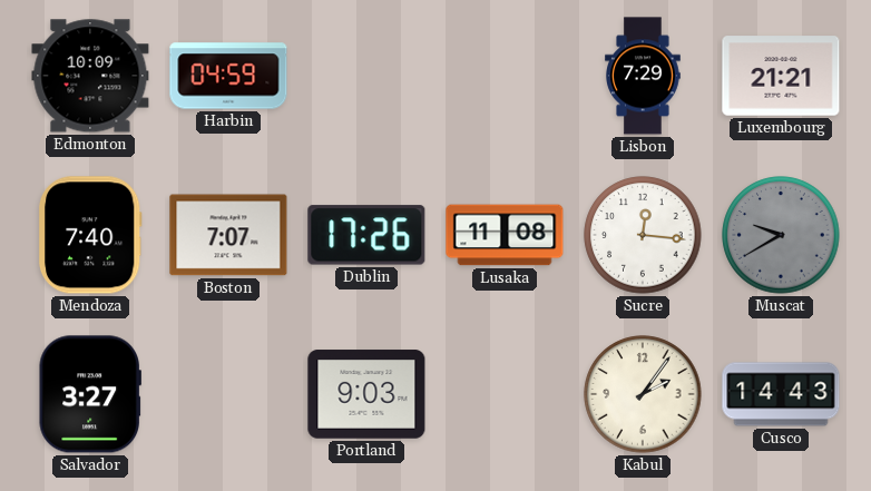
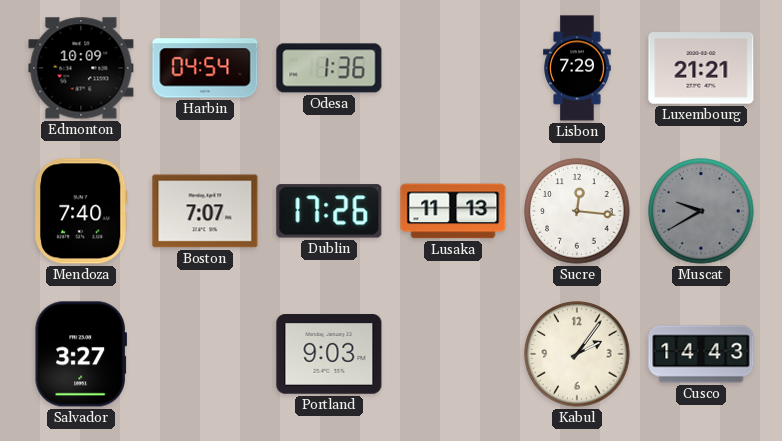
Harbin: 04:59 -> 04:54 (205, 68)
Odesa: none -> 1:36 (329, 68)
Lusaka: 11:08 -> 11:13 (453, 211)
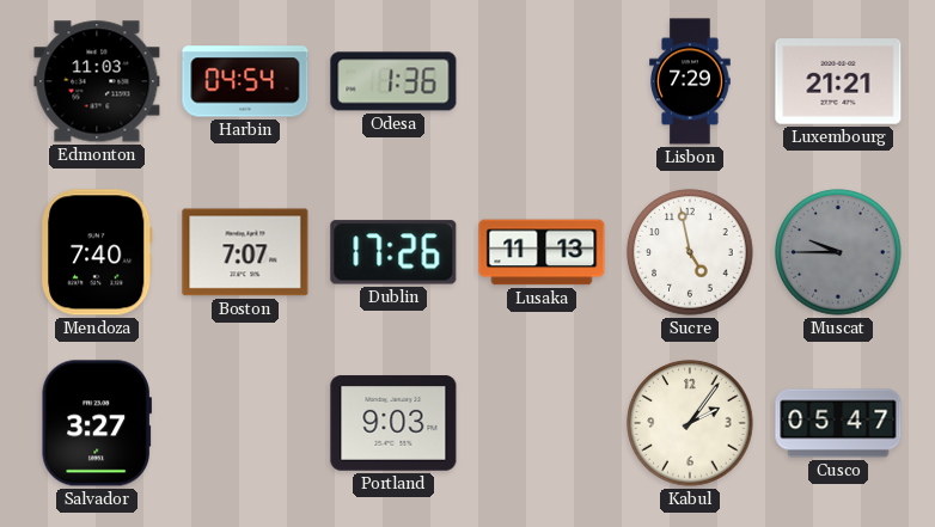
Edmonton: 10:09 -> 11:03 (97, 81)
Sucre: 12:16 -> 4:58 (690, 252)
Muscat: 9:40 -> 9:45 (838, 252)
Cusco: 14:43 -> 05:47 (838, 423)
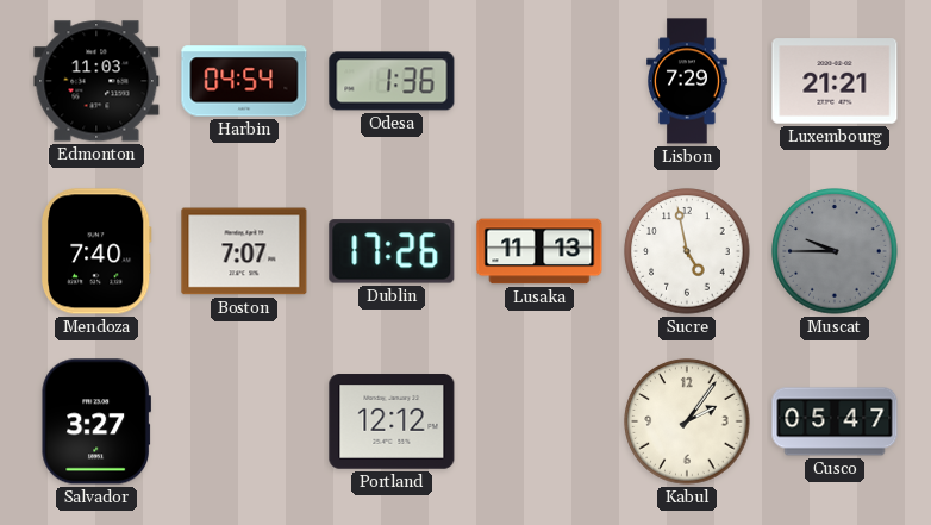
Portland: 9:03 -> 12:12 (392, 421)
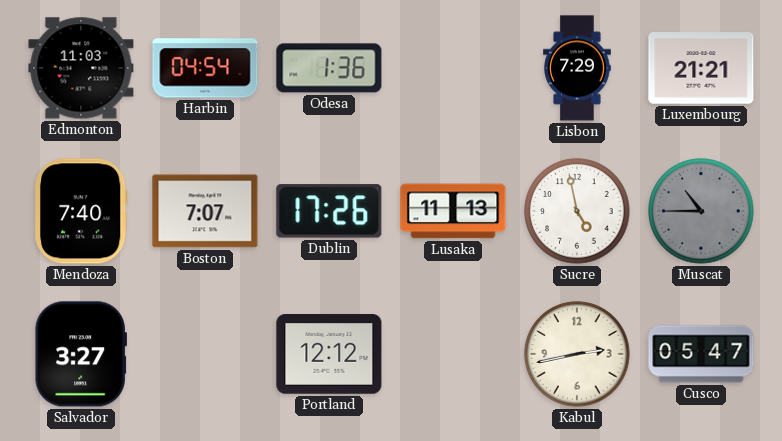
Muscat: 9:45 -> 10:45 (701, 211)
Kabul: 2:06 -> 2:43 (577, 354)
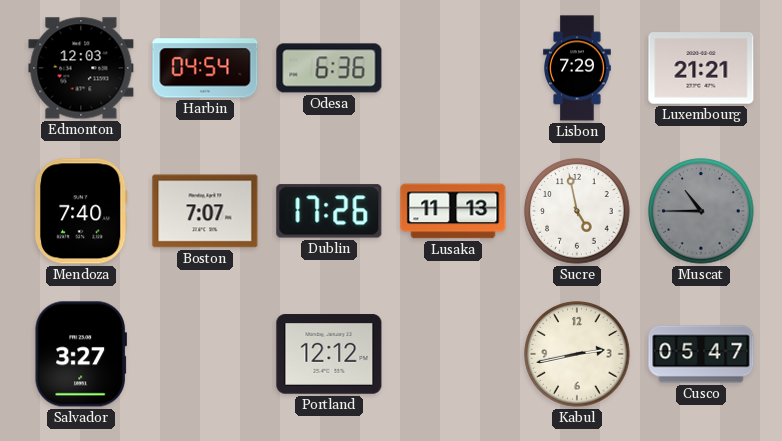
Edmonton: 11:03 -> 12:03 (81, 68)
Odesa: 1:36 -> 6:36 (329, 68)
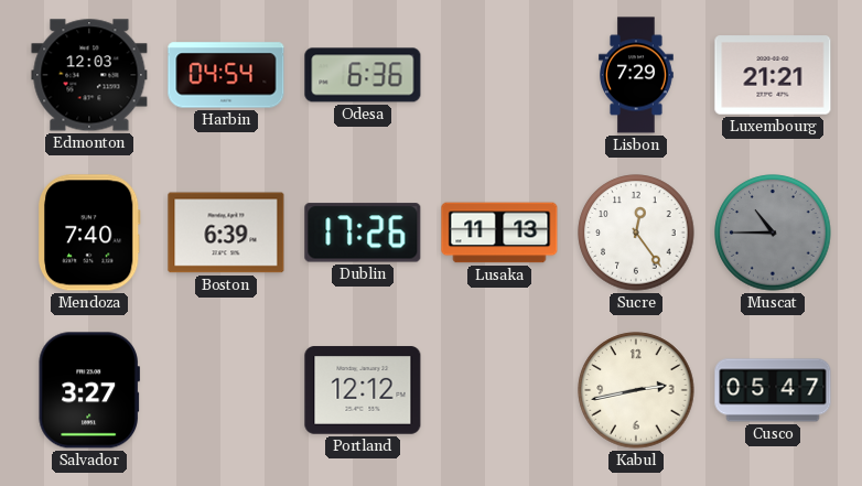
Boston: 7:07 -> 6:39 (226, 233)
Sucre: 4:58 -> 12:24 (636, 233)
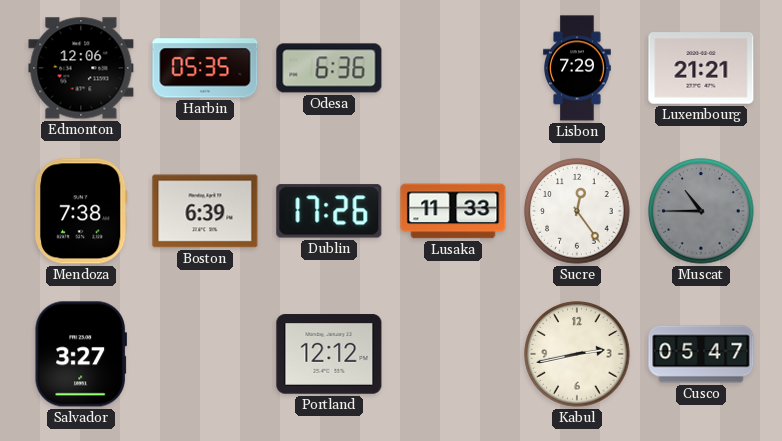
Edmonton: 12:03 -> 12:06 (81, 68)
Harbin: 04:54 -> 05:35 (205, 68)
Mendoza: 7:40 -> 7:38 (81, 211)
Lusaka: 11:13 -> 11:33 (453, 211)
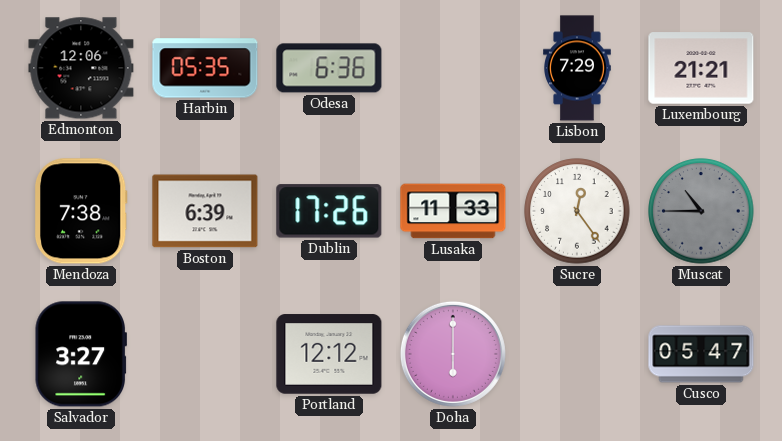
Doha: none -> 6:00 (453, 354)
Kabul: 2:43 -> none (577, 354)
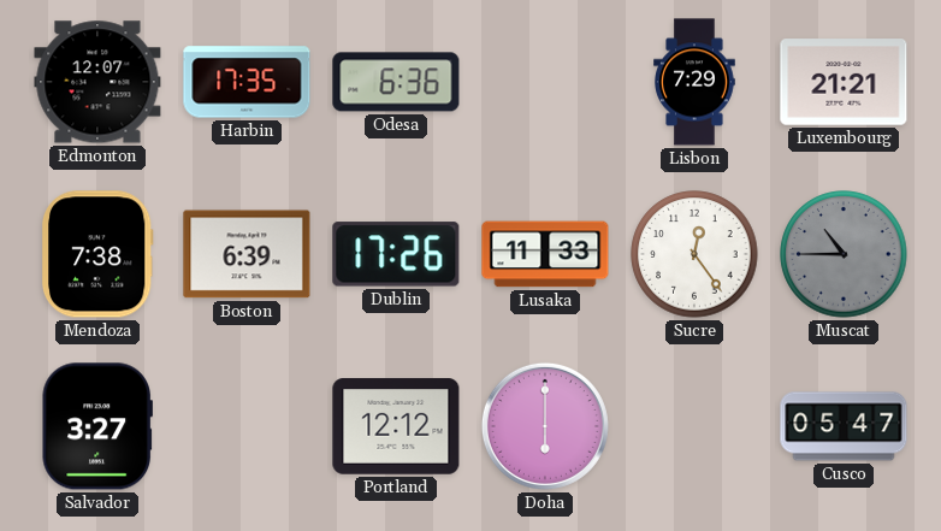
Edmonton: 12:06 -> 12:07 (97, 82)
Harbin: 05:35 -> 17:35 (247, 82)
